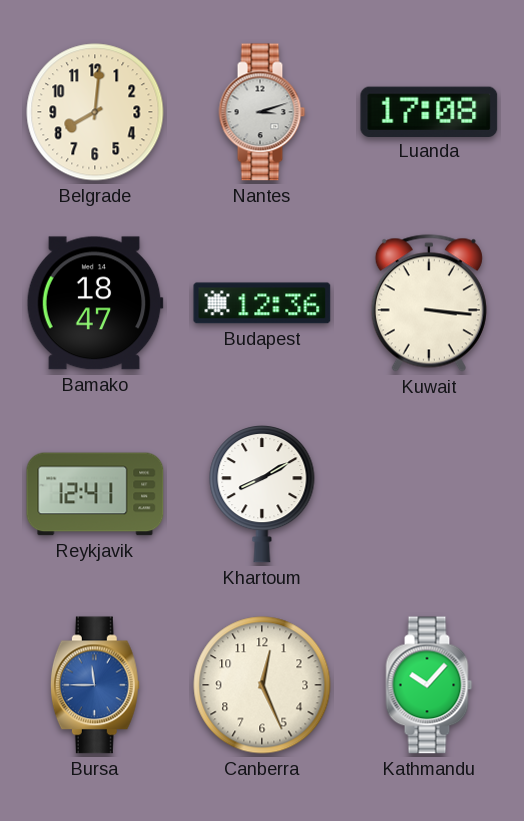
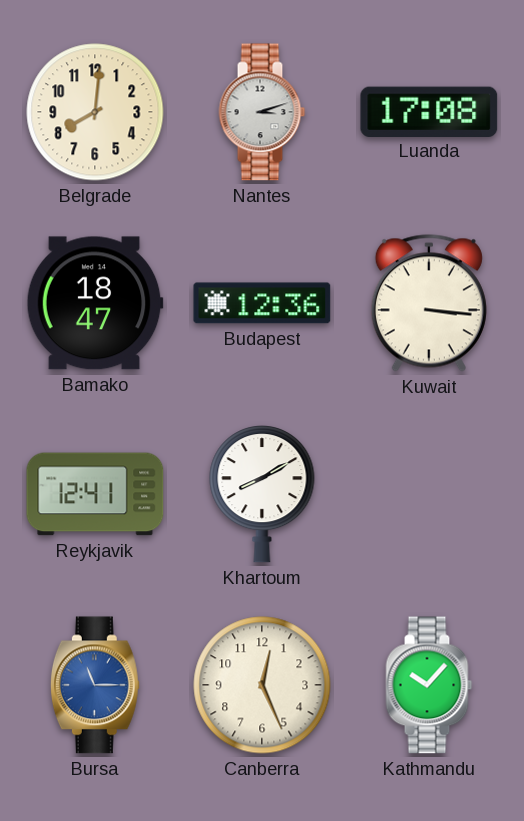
Bursa: 11:45 -> 11:15 (95, 685)
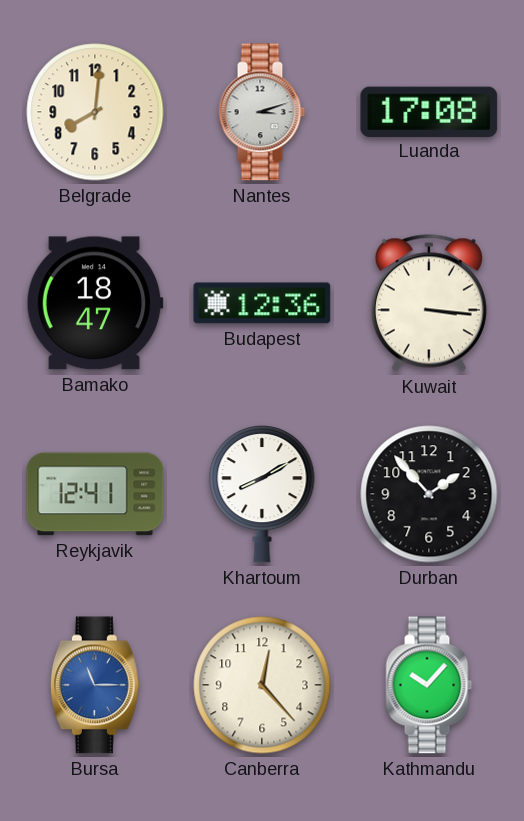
Durban: none -> 1:53 (429, 494)
Canberra: 12:26 -> 12:23 (262, 685)
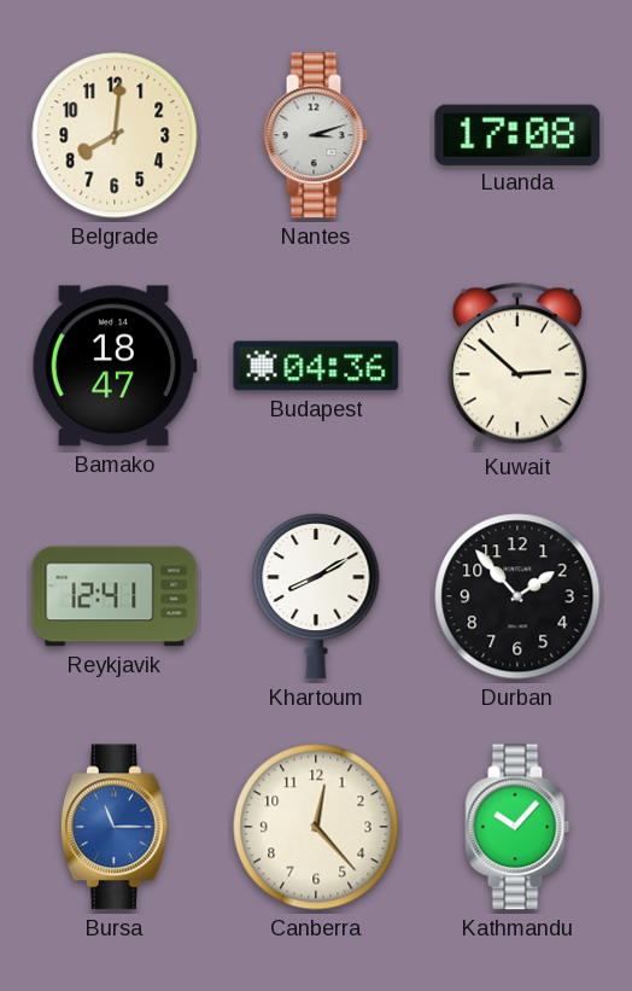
Budapest: 12:36 -> 04:36 (316, 366)
Kuwait: 3:16 -> 2:52 (517, 366)
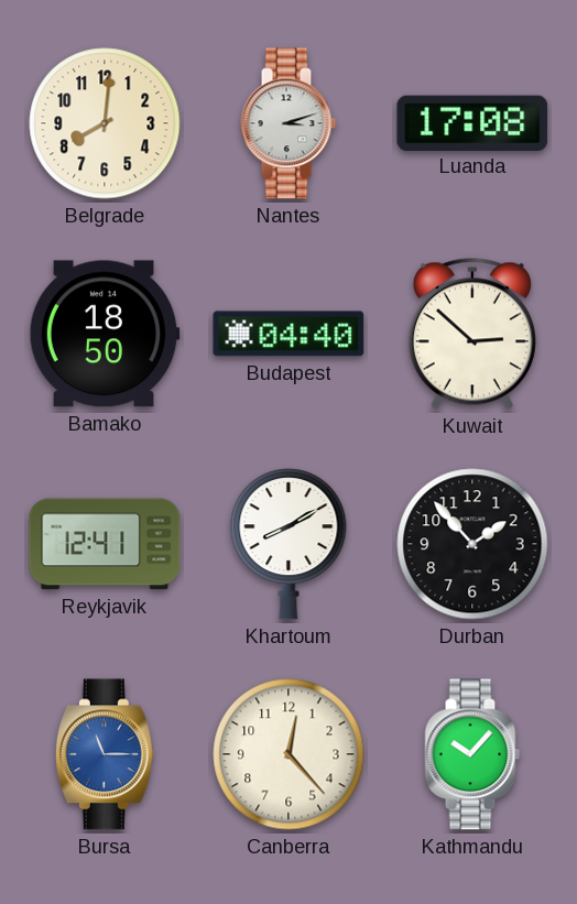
Bamako: 18:47 -> 18:50 (105, 334)
Budapest: 04:36 -> 04:40 (288, 334)
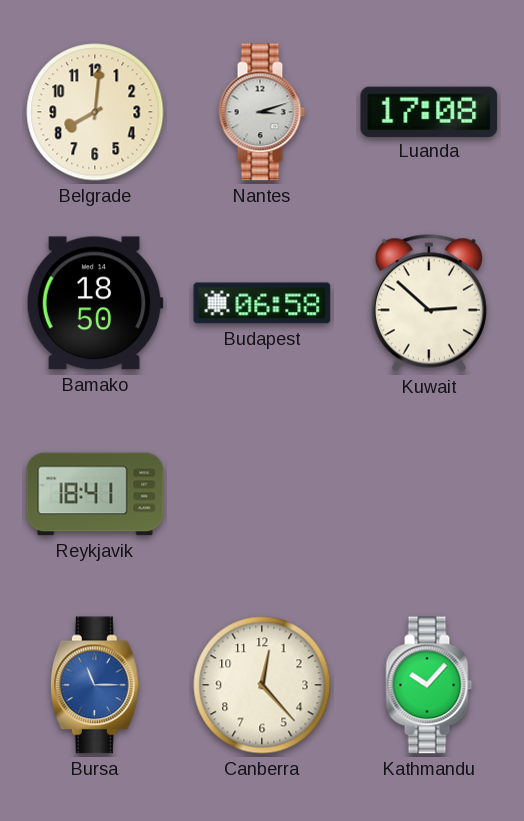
Budapest: 04:40 -> 06:58 (262, 303)
Reykjavik: 12:41 -> 18:41 (95, 494)
Khartoum: 8:10 -> none (288, 545)
Durban: 1:53 -> none (472, 544)
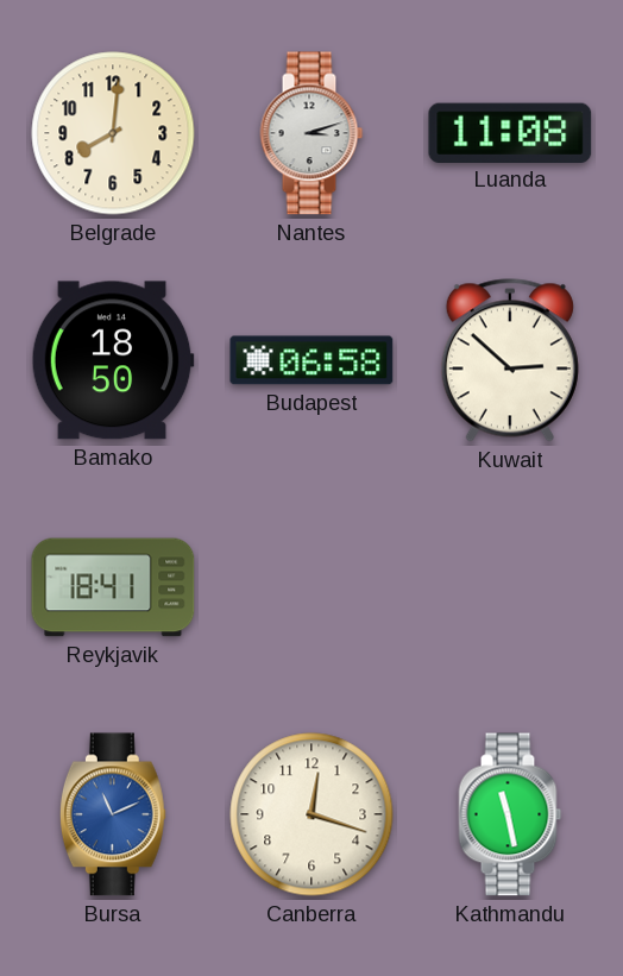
Luanda: 17:08 -> 11:08 (510, 132)
Bursa: 11:15 -> 11:11 (113, 814)
Canberra: 12:23 -> 12:18 (311, 814)
Kathmandu: 10:07 -> 11:28 (510, 814)
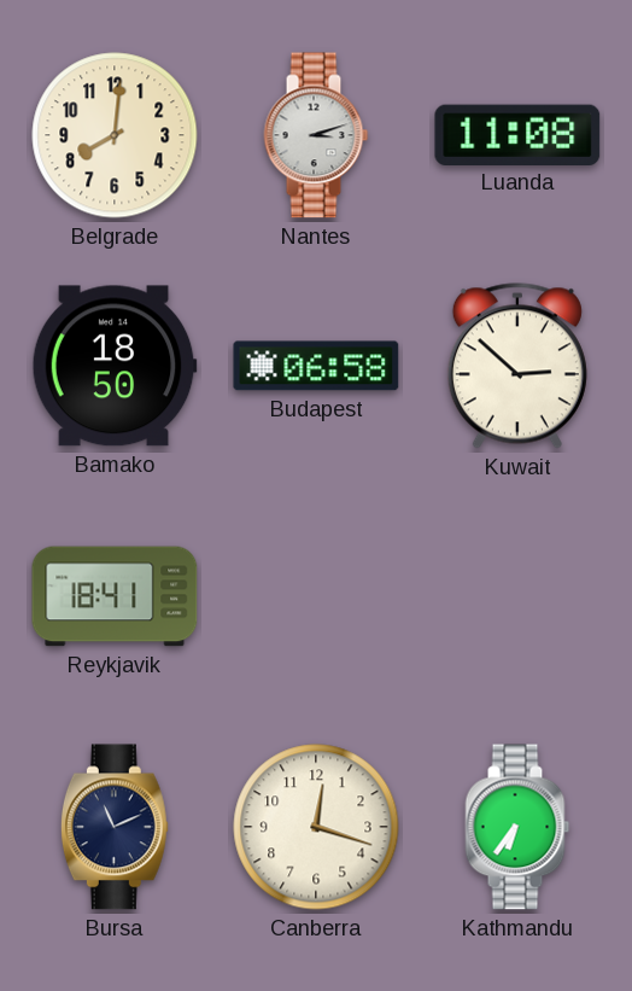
Bursa dial: blue -> navy (115, 827)
Kathmandu: 11:28 -> 6:36 (517, 827)
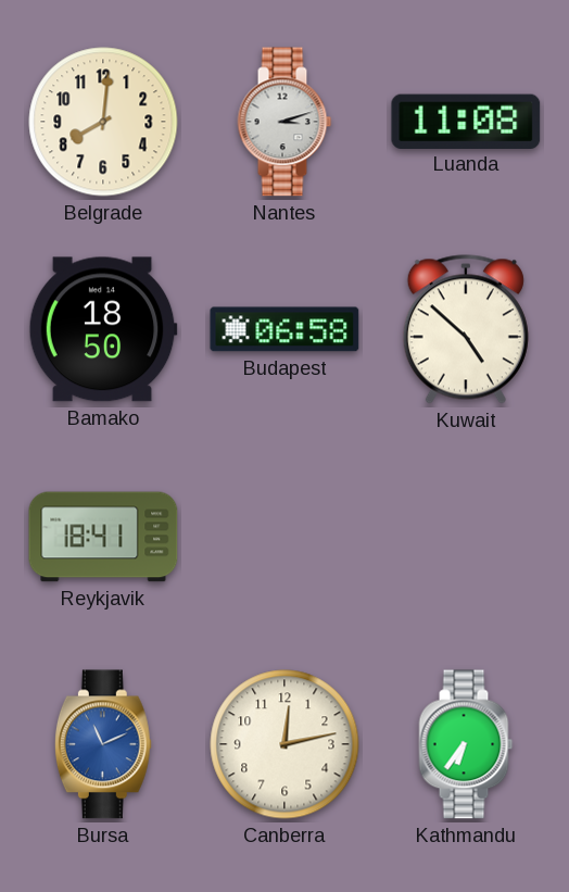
Kuwait: 2:52 -> 4:52 (466, 329)
Bursa dial: navy -> blue (103, 744)
Canberra: 12:18 -> 12:13 (284, 744)
